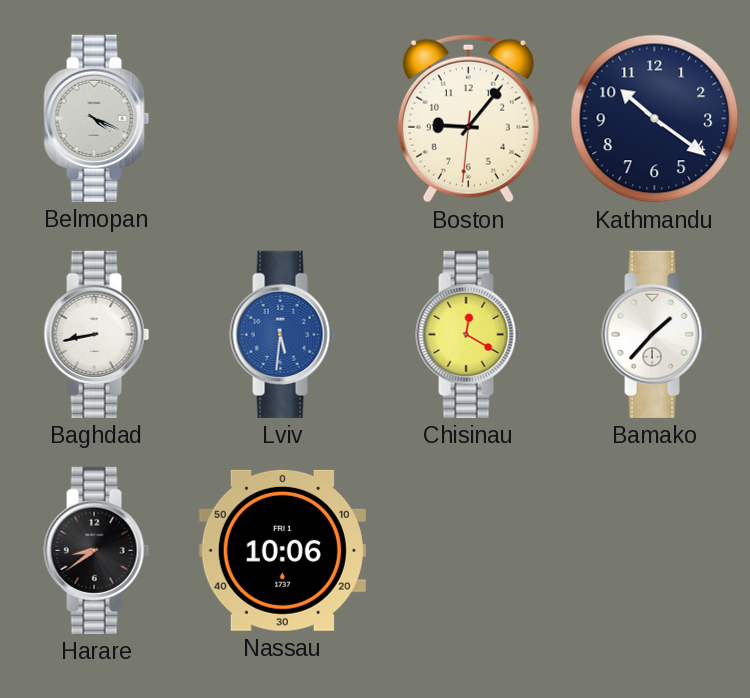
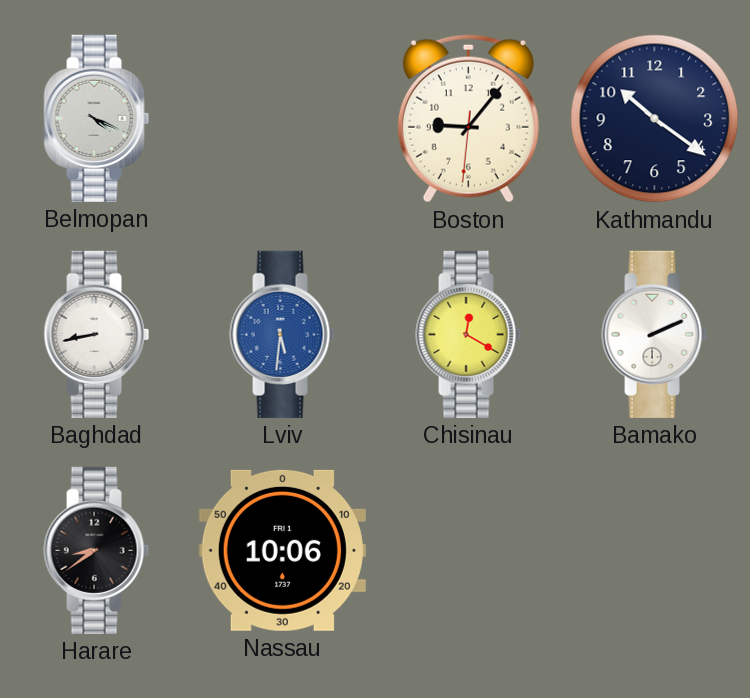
Bamako: 1:37 -> 2:11 (655, 334)
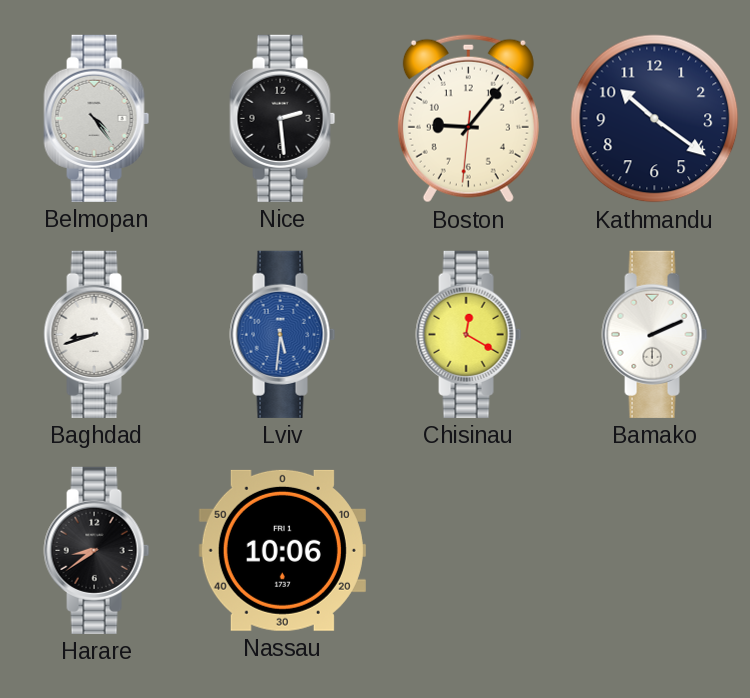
Belmopan: 4:19 -> 4:24 (97, 118)
Nice: none -> 2:29 (283, 118)
Baghdad: 8:43 -> 8:42 (97, 334)
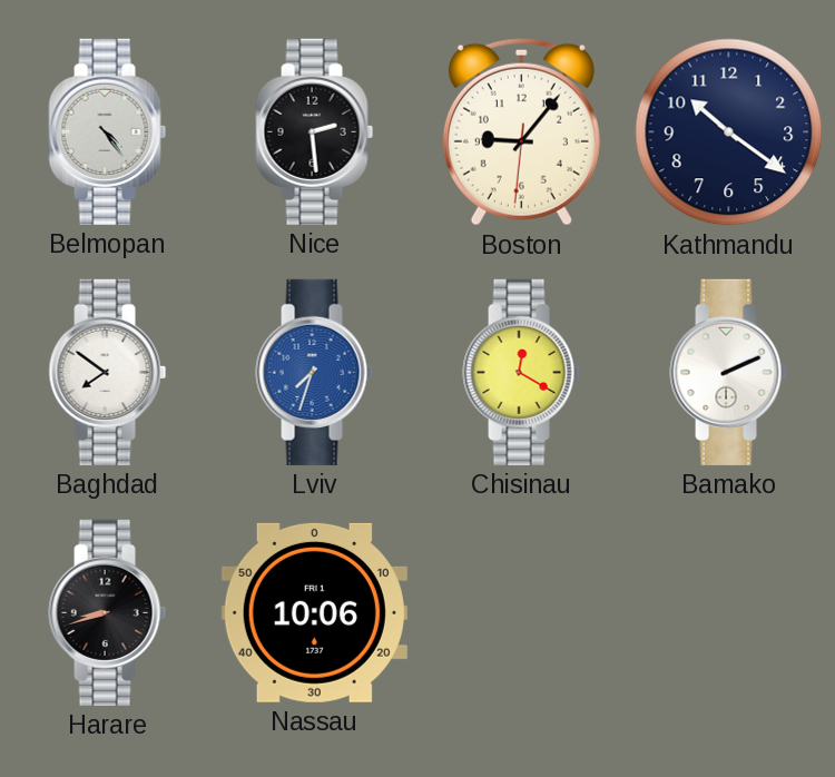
Baghdad: 8:42 -> 7:51 (108, 372)
Lviv: 5:31 -> 7:33 (315, 372)
Harare: 8:39 -> 8:42 (108, 612)
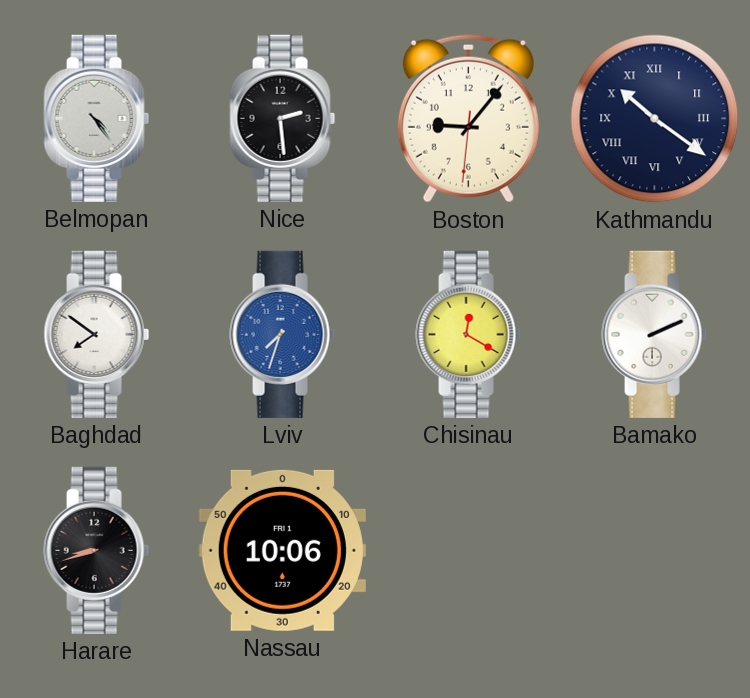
Kathmandu numerals: Arabic -> Roman (655, 119)
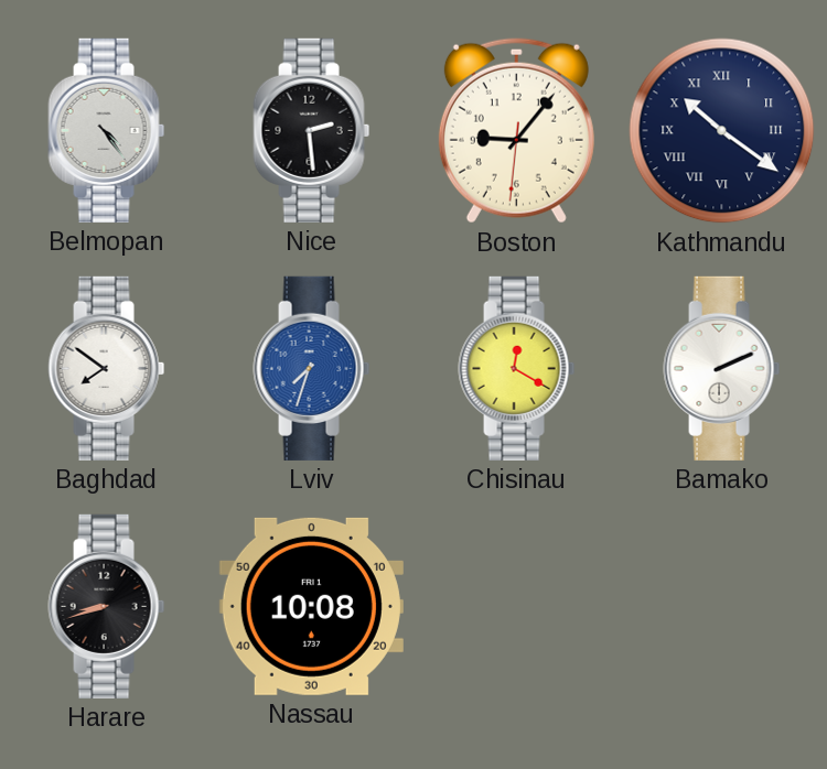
Nassau: 10:06 -> 10:08 (311, 606)
